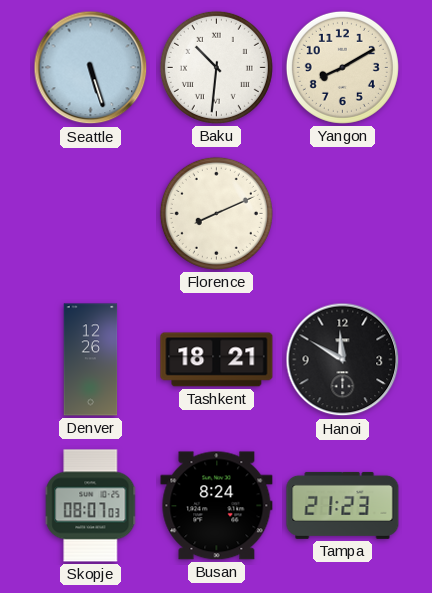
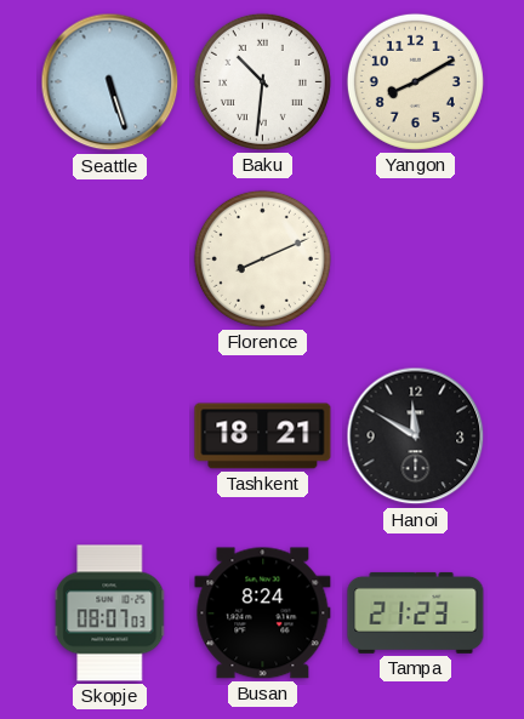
Denver: 12:26 -> none (91, 360)
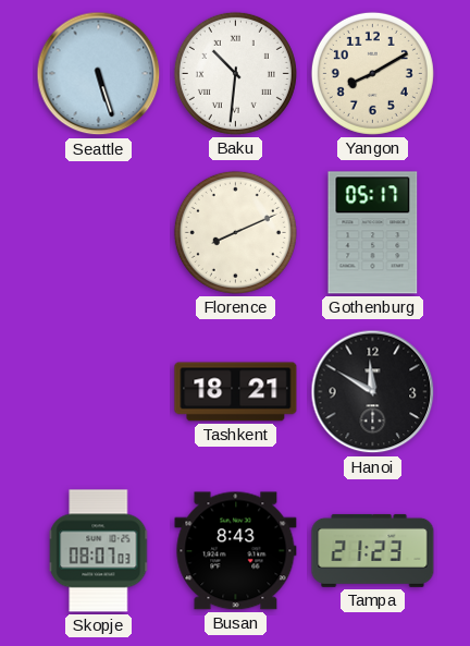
Gothenburg: none -> 05:17 (373, 233)
Busan: 8:24 -> 8:43 (236, 551)
